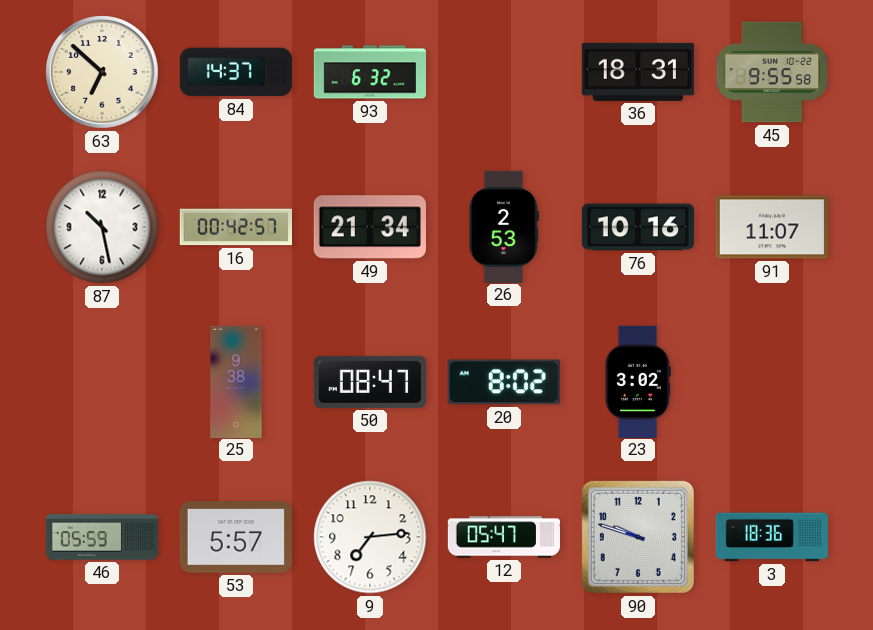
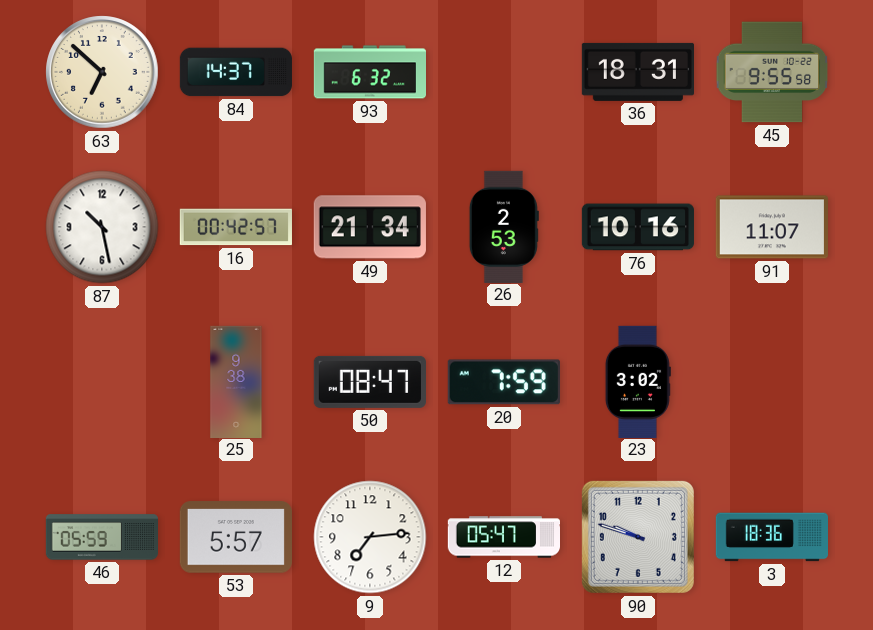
20: 8:02 -> 7:59 (504, 382)
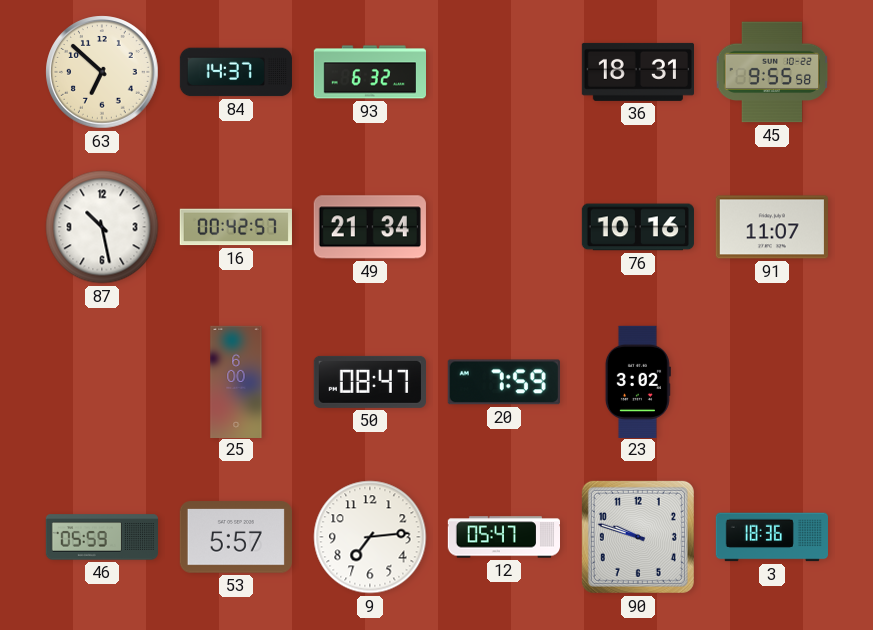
26: 2:53 -> none (504, 226)
25: 9:38 -> 6:00 (236, 381)
